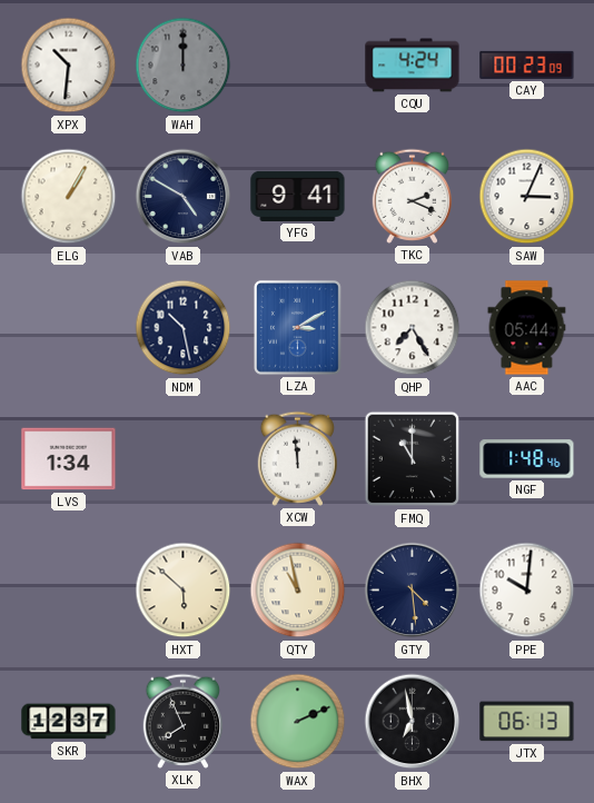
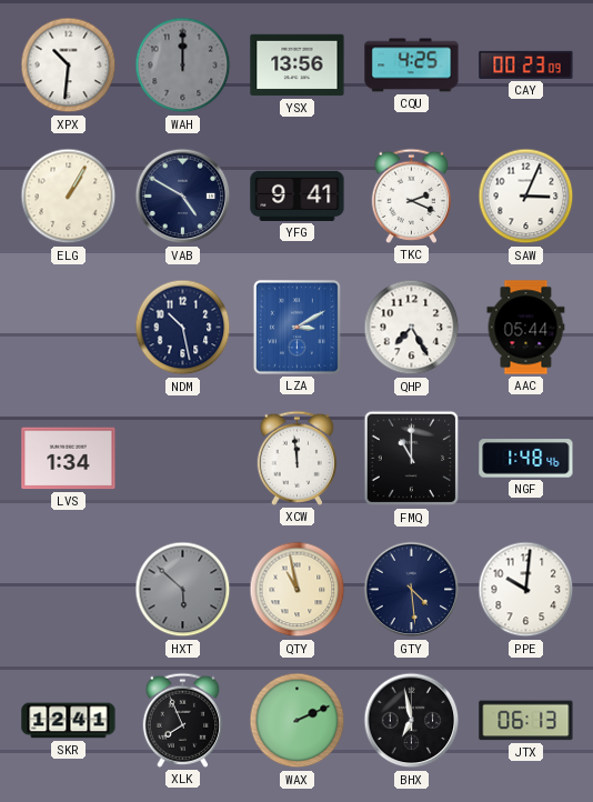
YSX: none -> 13:56 (298, 66)
CQU: 4:24 -> 4:25 (412, 66)
HXT dial: cream -> grey (183, 590)
SKR: 12:37 -> 12:41 (69, 721)
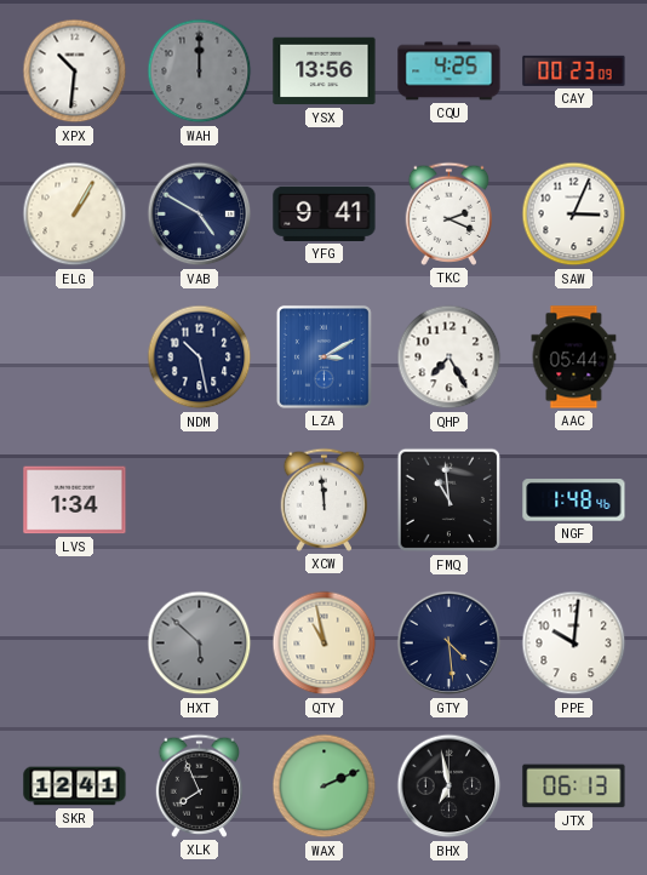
FMQ: 11:00 -> 10:59 (450, 501)
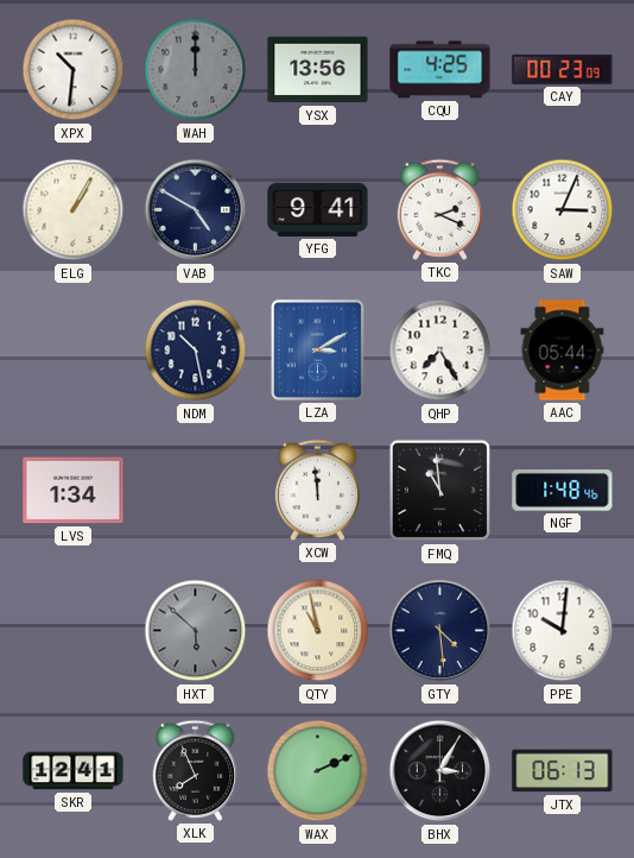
BHX: 6:58 -> 3:05 (440, 771)
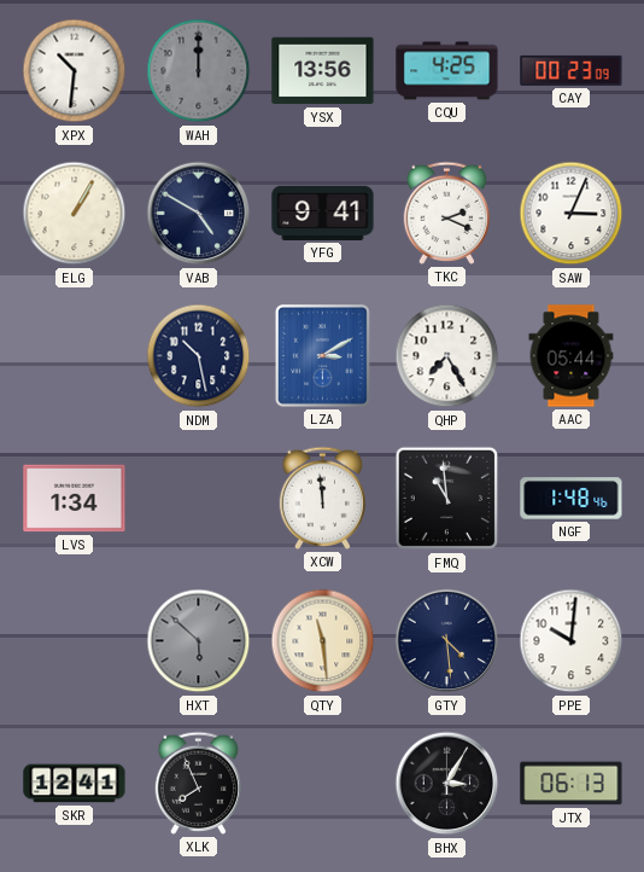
QTY: 10:58 -> 11:29 (323, 641)
WAX: 2:11 -> none (318, 771)
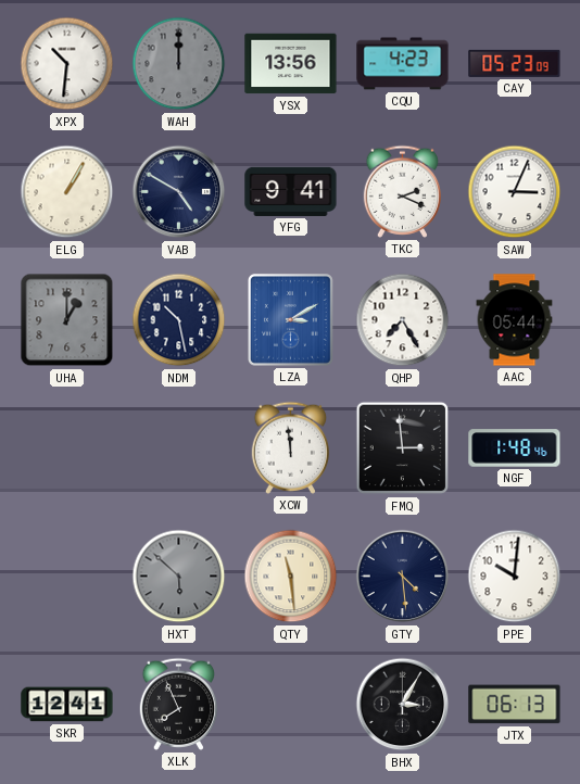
CQU: 4:25 -> 4:23 (403, 64)
CAY: 00:23 -> 05:23 (515, 63)
UHA: none -> 1:00 (67, 320)
LVS: 1:34 -> none (75, 499)
FMQ: 10:59 -> 2:59 (403, 448)
